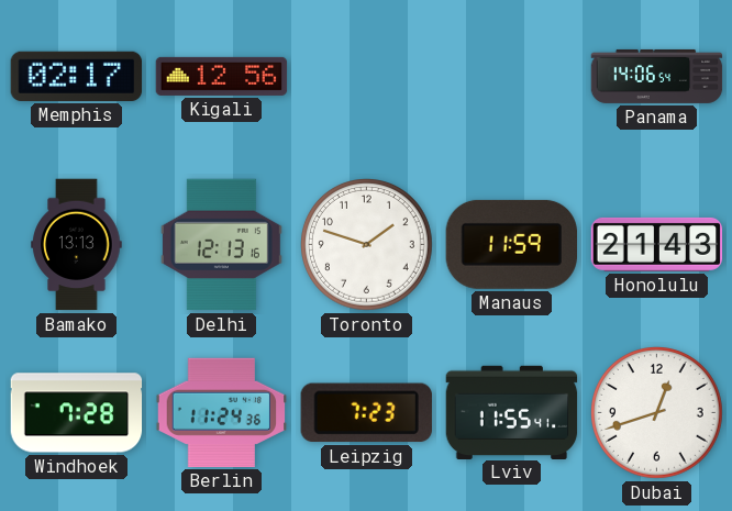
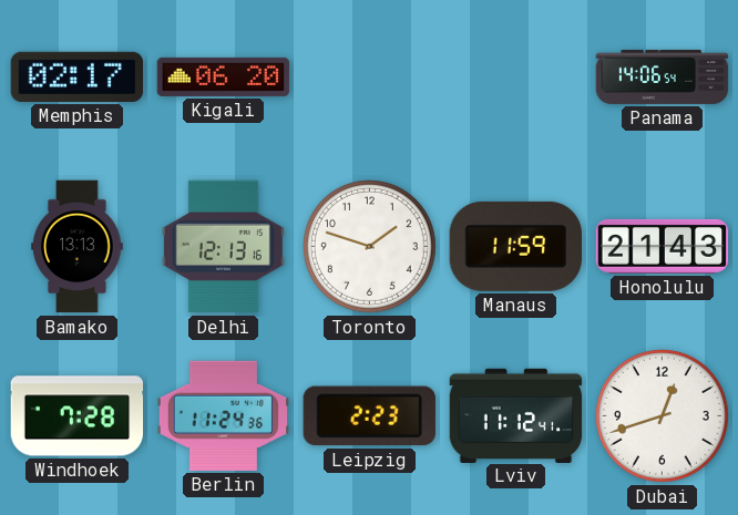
Kigali: 12:56 -> 06:20 (224, 76)
Leipzig: 7:23 -> 2:23 (369, 416)
Lviv: 11:55 -> 11:12 (516, 415)
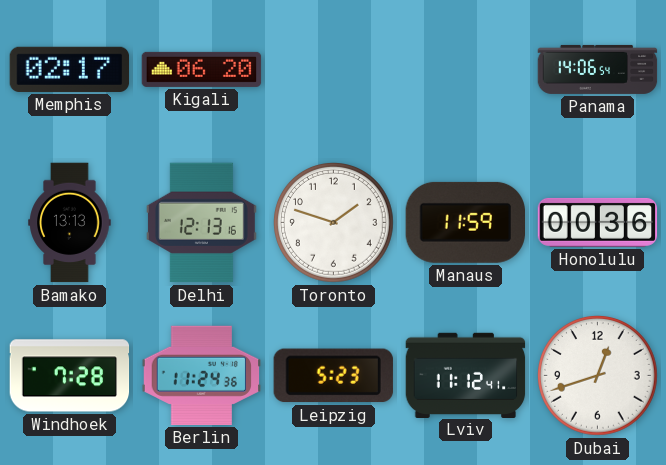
Honolulu: 21:43 -> 00:36 (598, 222)
Leipzig: 2:23 -> 5:23 (333, 376)
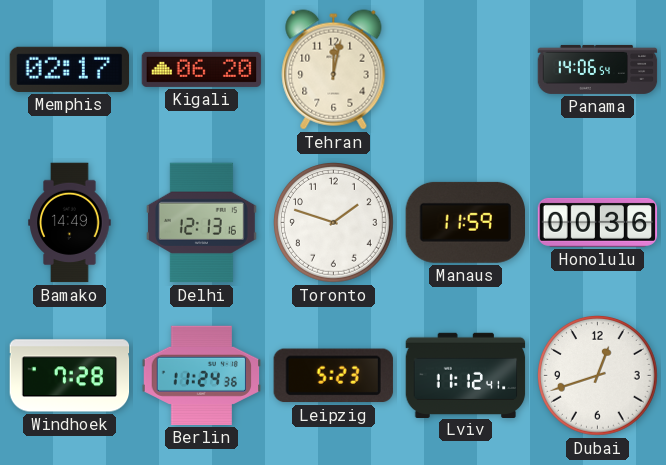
Tehran: none -> 12:02 (334, 70)
Bamako: 13:13 -> 14:49 (70, 223)
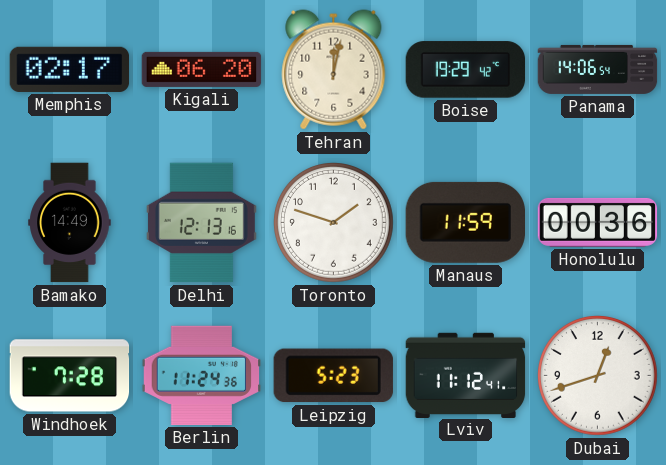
Boise: none -> 19:29 (466, 70)
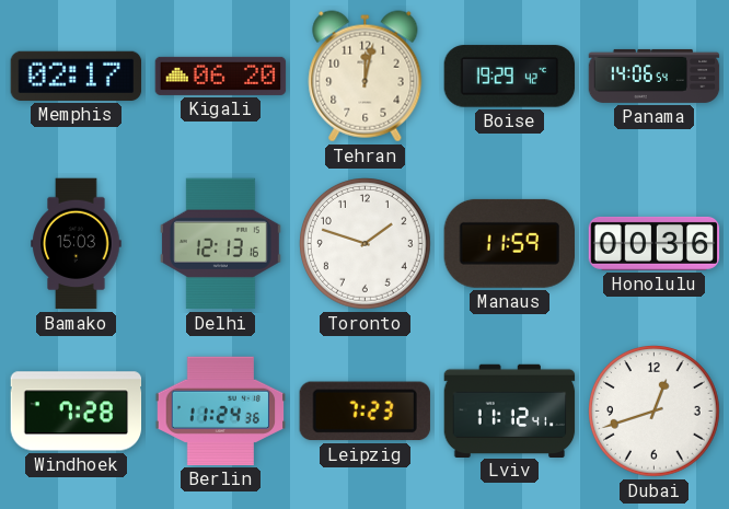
Bamako: 14:49 -> 15:03 (77, 244)
Leipzig: 5:23 -> 7:23 (364, 412)
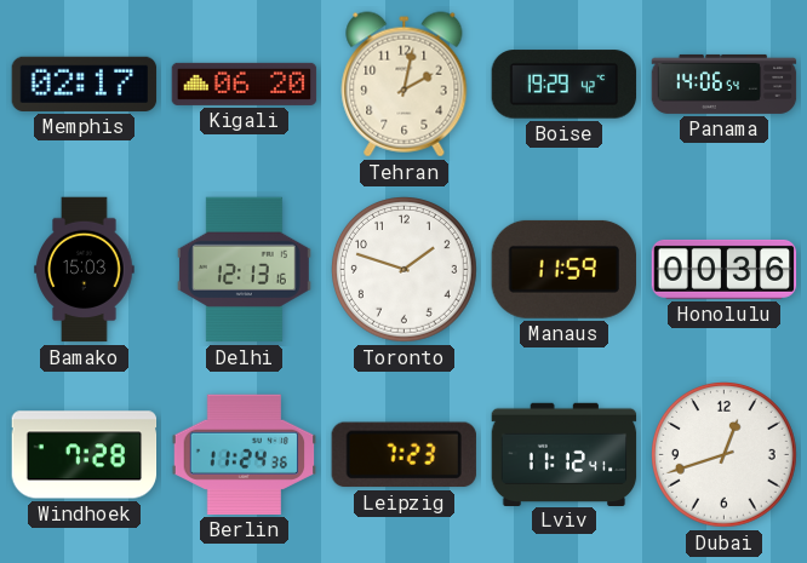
Tehran: 12:02 -> 2:02 (405, 85)
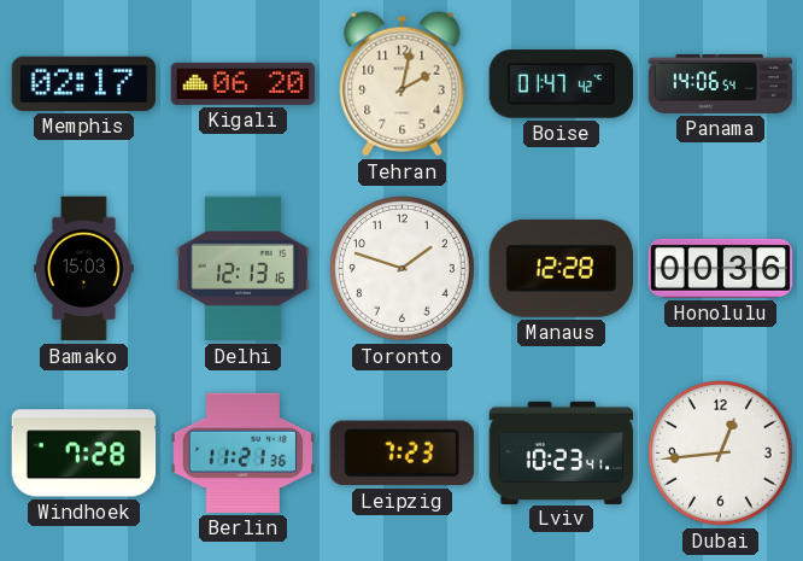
Boise: 19:29 -> 01:47 (562, 84)
Manaus: 11:59 -> 12:28 (561, 268)
Berlin: 11:24 -> 11:21 (244, 452)
Lviv: 11:12 -> 10:23 (562, 452)
Dubai: 12:42 -> 12:44 (721, 454)
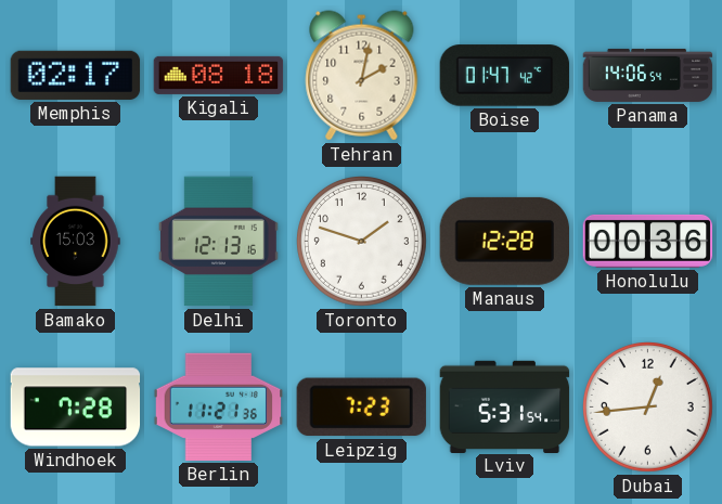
Kigali: 06:20 -> 08:18 (219, 75)
Lviv: 10:23 -> 5:31 (505, 406)
